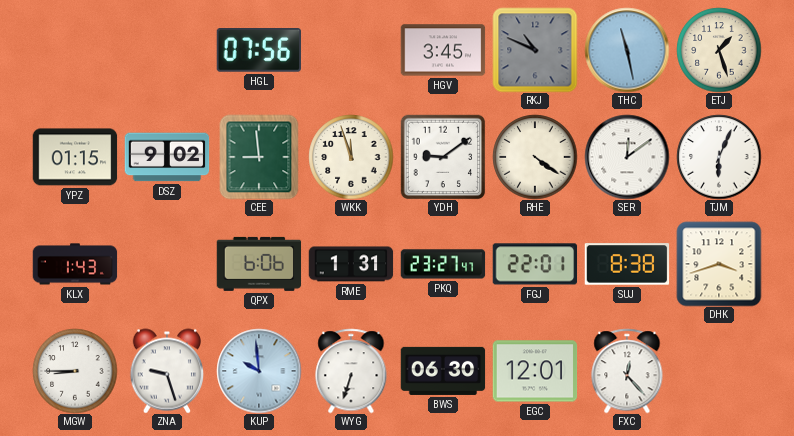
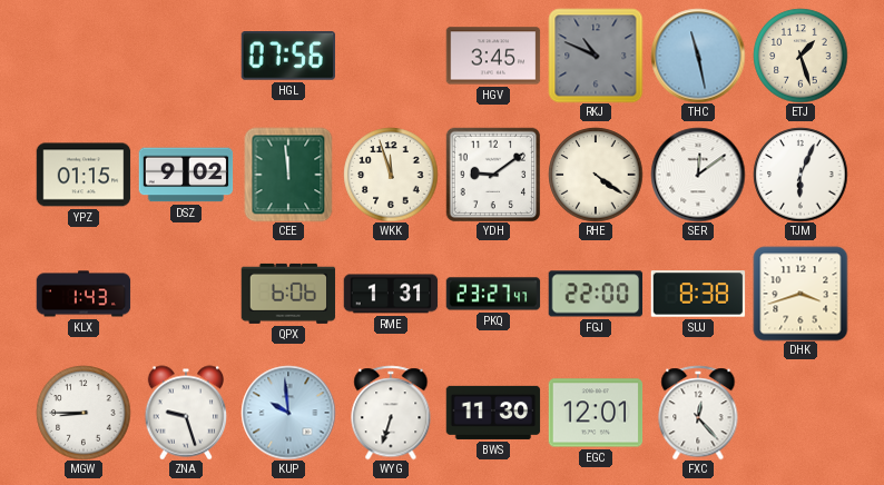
CEE: 8:59 -> 11:59 (288, 175)
FGJ: 22:01 -> 22:00 (596, 294)
BWS: 06:30 -> 11:30 (493, 413)
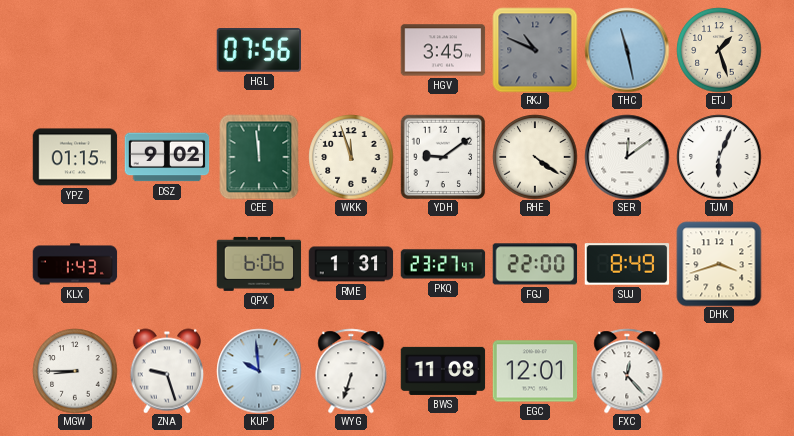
SUJ: 8:38 -> 8:49 (627, 264)
BWS: 11:30 -> 11:08 (443, 371)
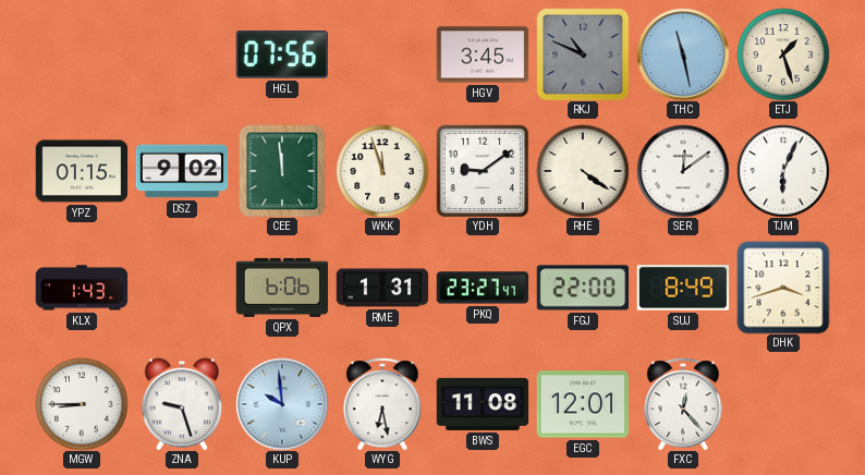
WYG: 6:33 -> 6:28 (382, 404)
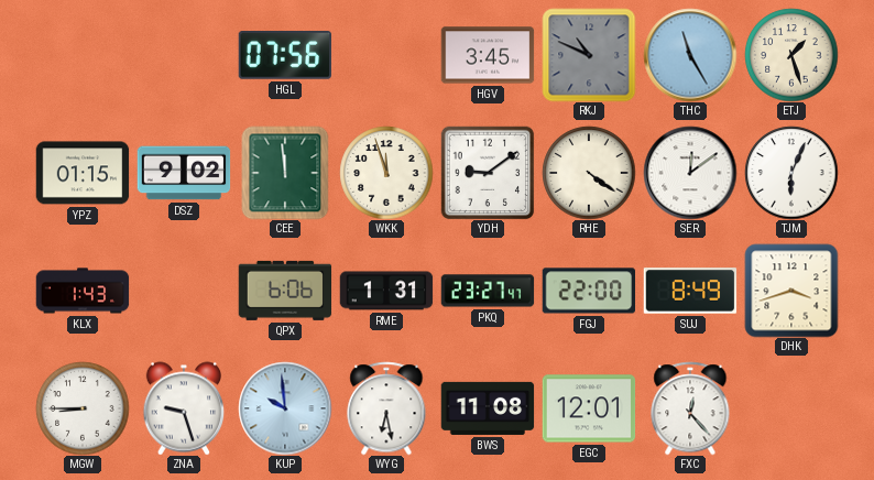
THC: 11:28 -> 11:25 (690, 55)
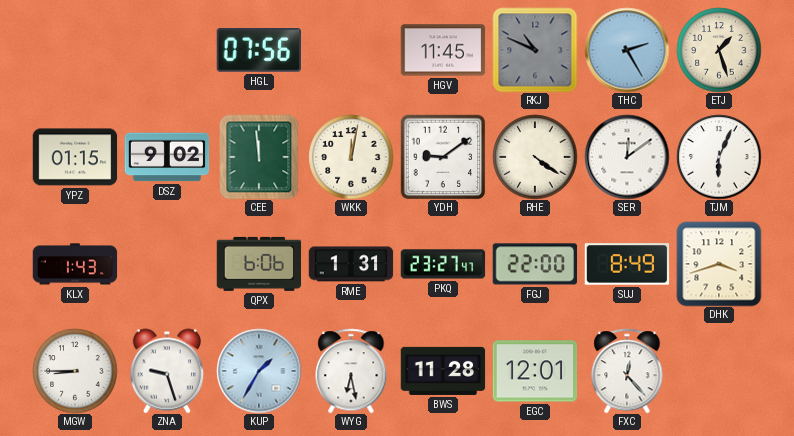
HGV: 3:45 -> 11:45 (443, 50)
THC: 11:25 -> 2:25 (627, 50)
WKK: 11:57 -> 12:02 (351, 157)
KUP: 9:59 -> 1:35 (259, 371)
BWS: 11:08 -> 11:28 (443, 371)
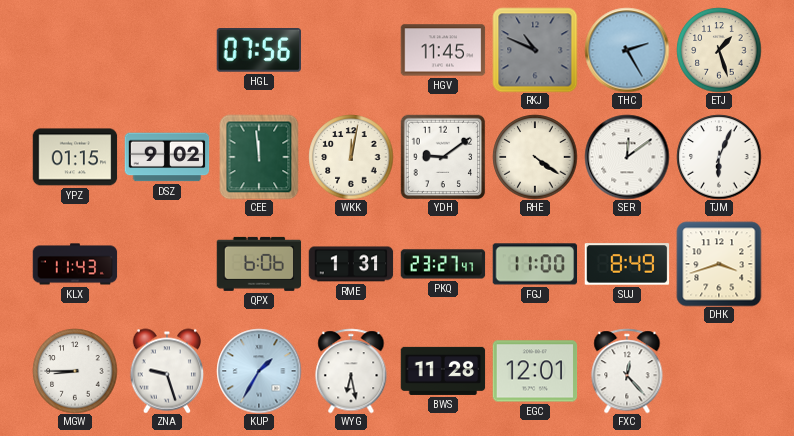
KLX: 1:43 -> 11:43 (75, 264)
FGJ: 22:00 -> 11:00 (535, 264)
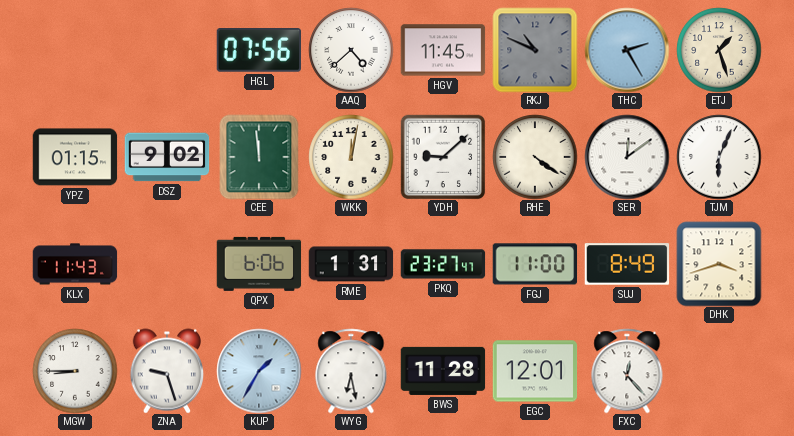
AAQ: none -> 4:38 (351, 50)
YDH: 9:09 -> 9:08 (443, 157)
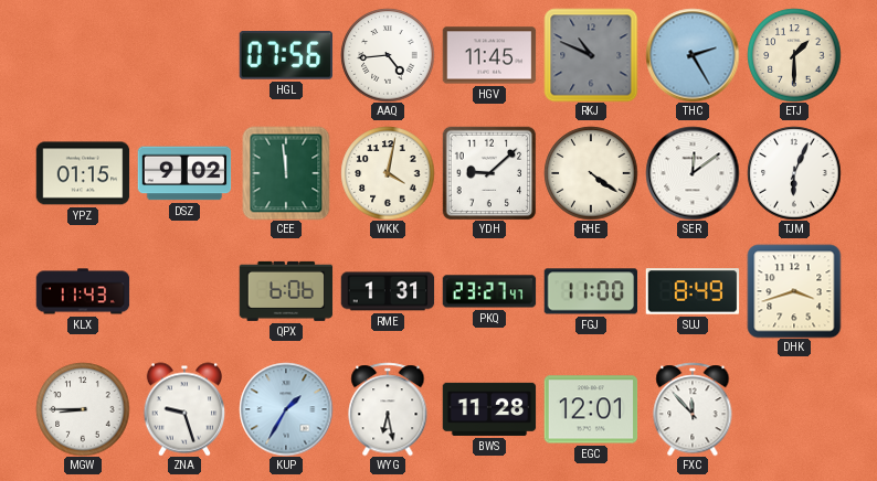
AAQ: 4:38 -> 4:44 (388, 55)
ETJ: 1:27 -> 1:30 (794, 55)
WKK: 12:02 -> 4:02 (388, 173)
FXC: 12:23 -> 11:53 (693, 409)
